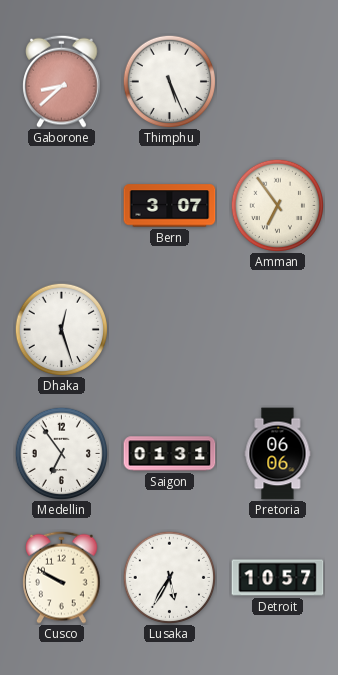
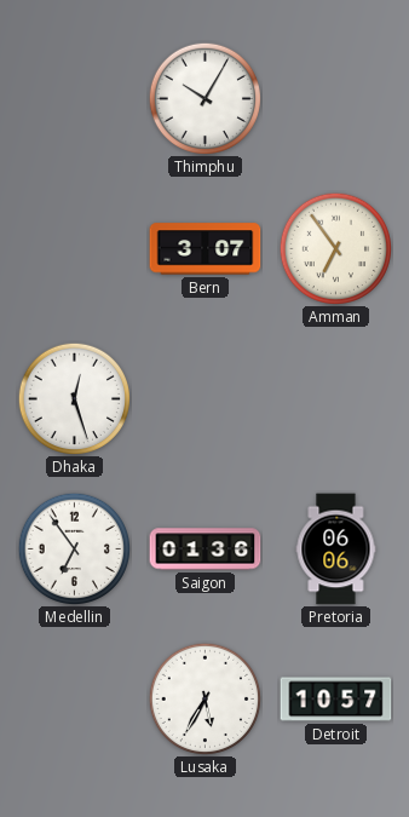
Gaborone: 8:38 -> none (62, 81)
Thimphu: 5:26 -> 10:05 (204, 98)
Saigon: 01:31 -> 01:36 (206, 550)
Cusco: 9:50 -> none (62, 577)
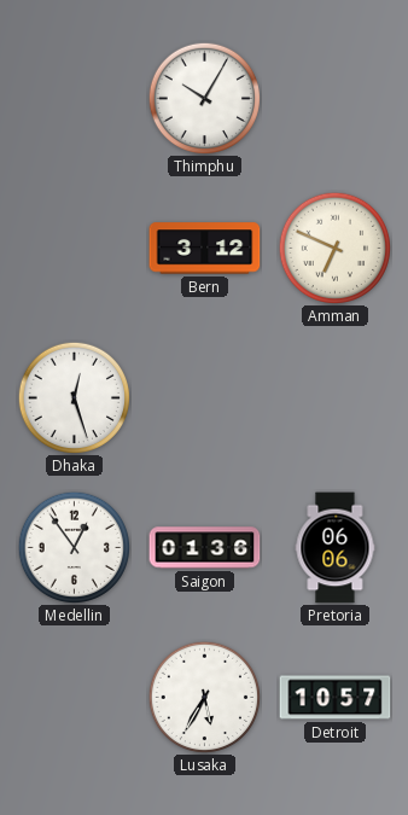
Bern: 3:07 -> 3:12 (205, 249)
Amman: 6:54 -> 6:49 (334, 248)
Medellin: 6:54 -> 12:54 (74, 547)
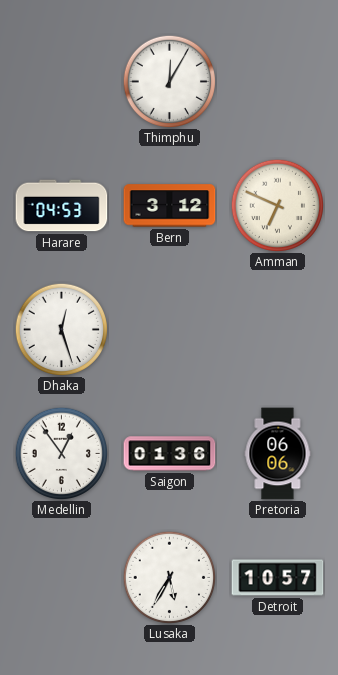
Thimphu: 10:05 -> 12:05 (169, 81)
Harare: none -> 04:53 (62, 206)
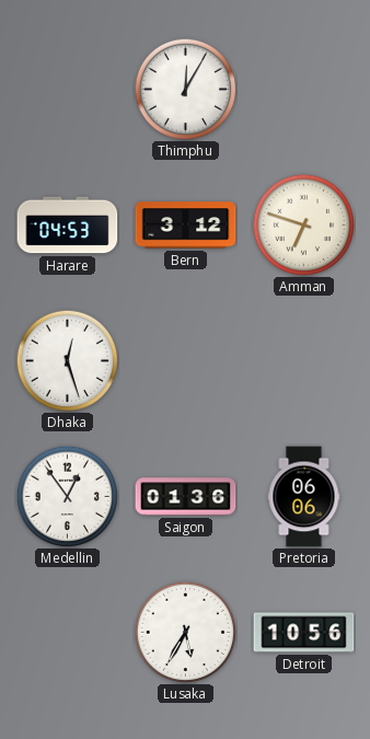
Amman: 6:49 -> 6:48 (303, 224)
Detroit: 10:57 -> 10:56 (304, 633)
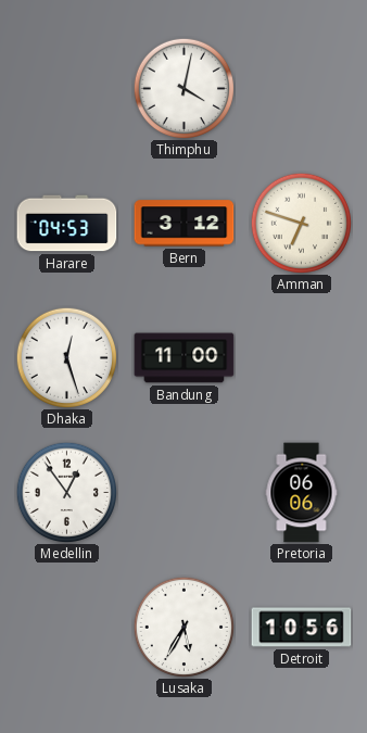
Thimphu: 12:05 -> 4:02 (184, 88)
Bandung: none -> 11:00 (185, 358)
Saigon: 01:36 -> none (186, 497)
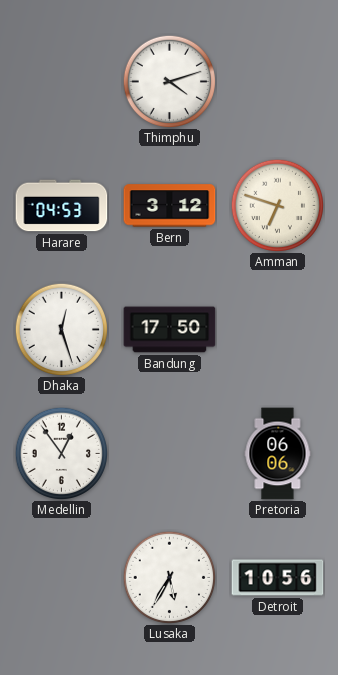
Thimphu: 4:02 -> 4:12 (169, 81)
Bandung: 11:00 -> 17:50 (170, 330)
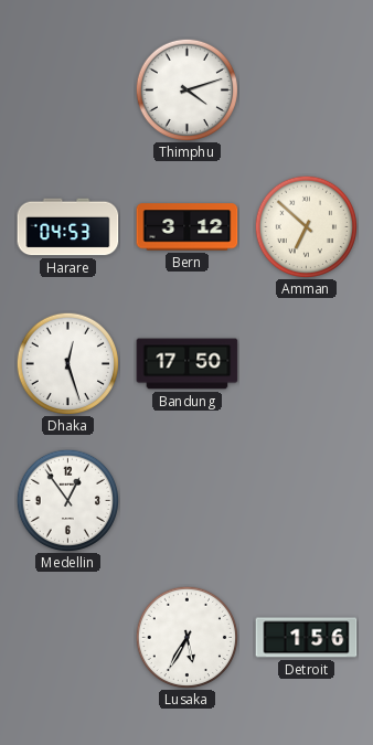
Amman: 6:48 -> 6:52 (306, 226)
Pretoria: 06:06 -> none (278, 454)
Detroit: 10:56 -> 1:56 (307, 638)
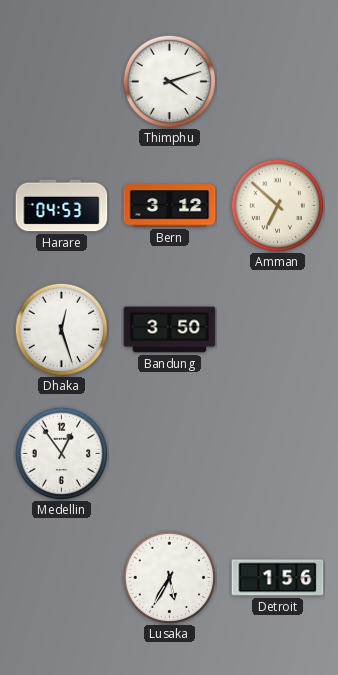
Bandung: 17:50 -> 3:50 (170, 330)
